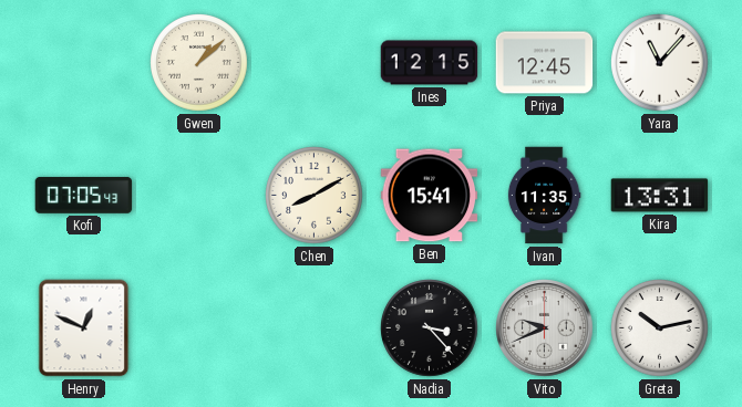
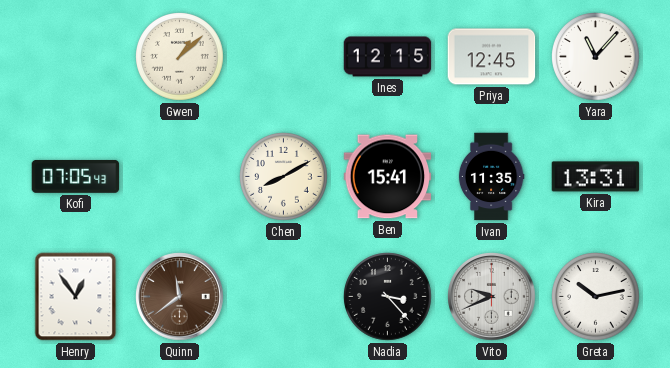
Henry: 12:49 -> 12:54 (76, 297)
Quinn: none -> 11:39 (180, 297)
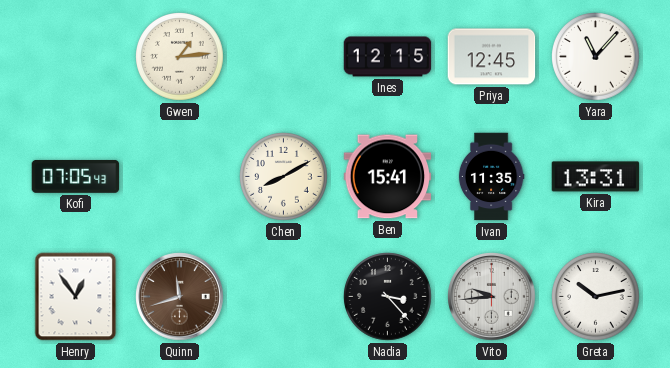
Gwen: 1:08 -> 1:14 (180, 57)
Quinn: 11:39 -> 11:42 (180, 297)
Vito: 9:41 -> 9:44 (492, 297)
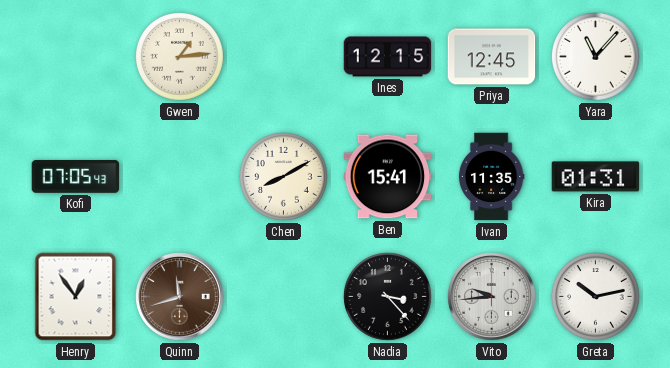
Kira: 13:31 -> 01:31 (596, 177)
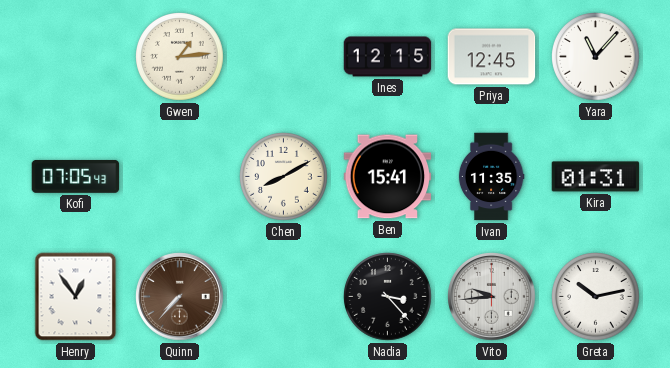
Quinn: 11:42 -> 7:37 (180, 297)
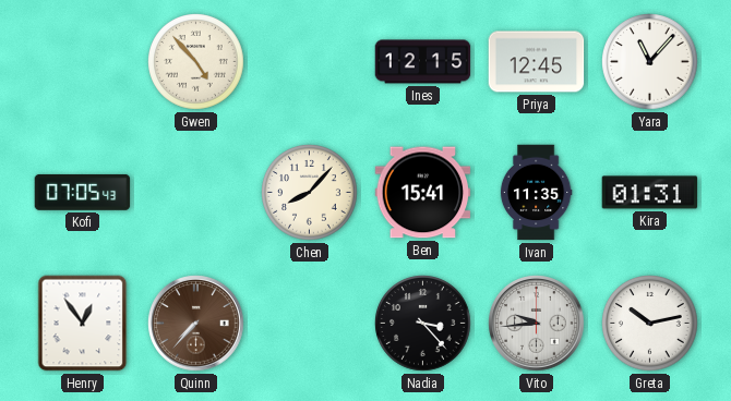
Gwen: 1:14 -> 4:53 (196, 62)
Chen: 8:10 -> 8:07 (310, 193)
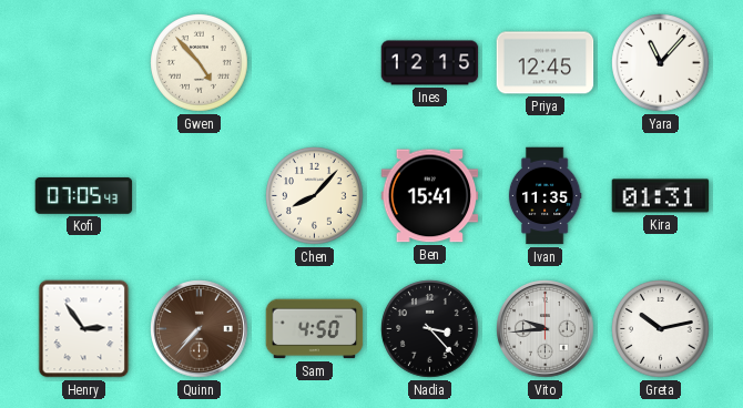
Henry: 12:54 -> 2:54 (84, 329)
Sam: none -> 4:50 (315, 329)
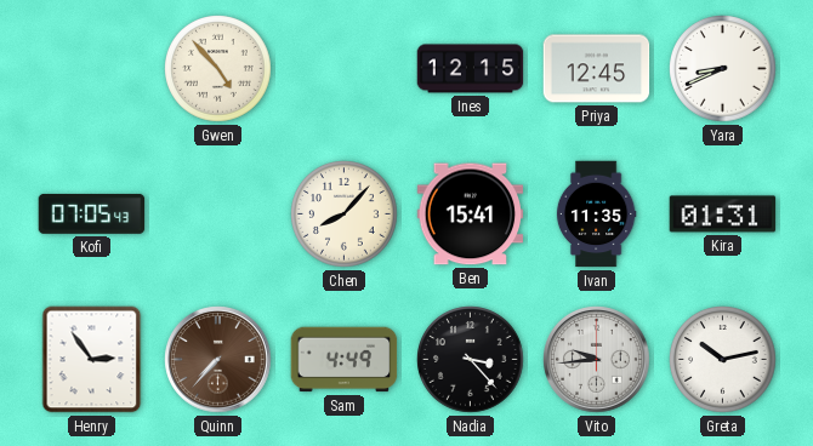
Yara: 11:07 -> 8:41 (723, 69)
Sam: 4:50 -> 4:49 (345, 360)
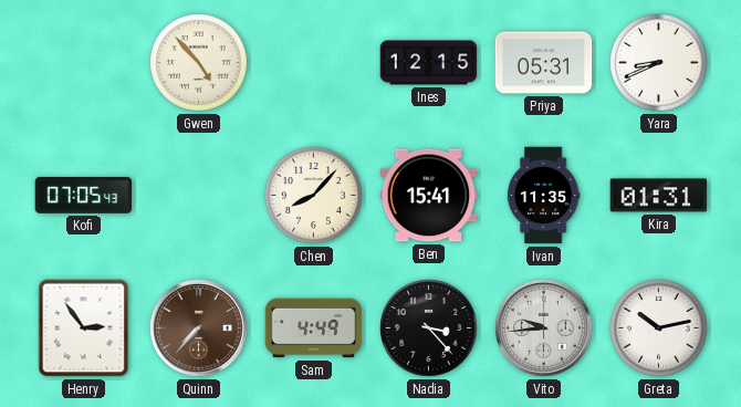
Priya: 12:45 -> 05:31 (544, 63)
